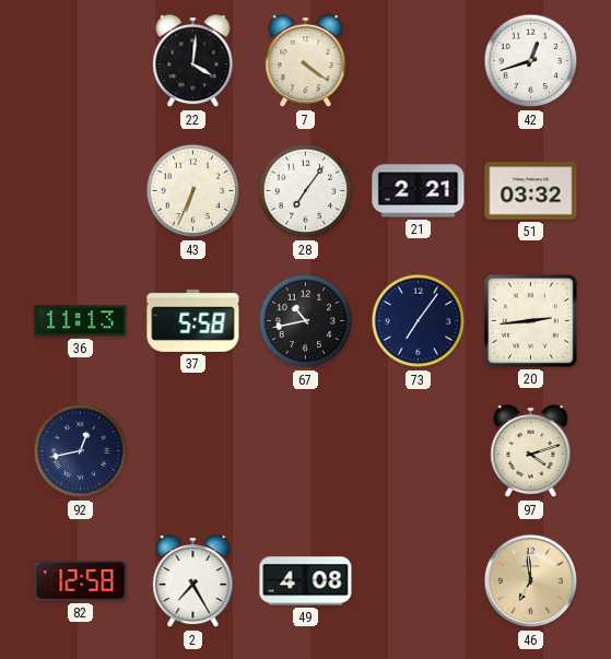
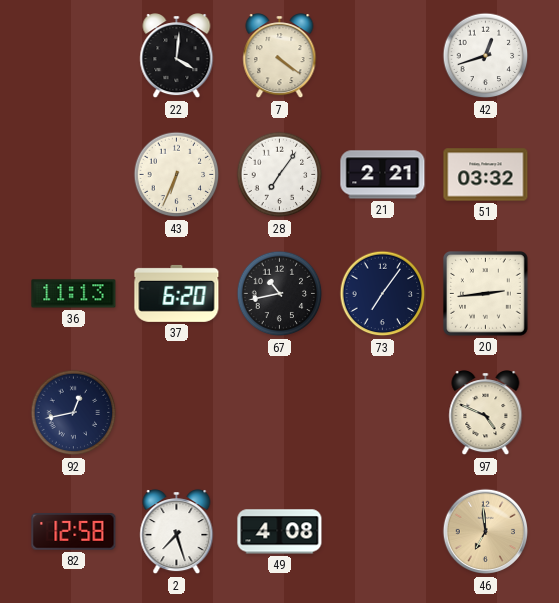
37: 5:58 -> 6:20 (177, 293)
97: 4:12 -> 4:49 (486, 414)
2: 7:25 -> 7:27 (177, 533)
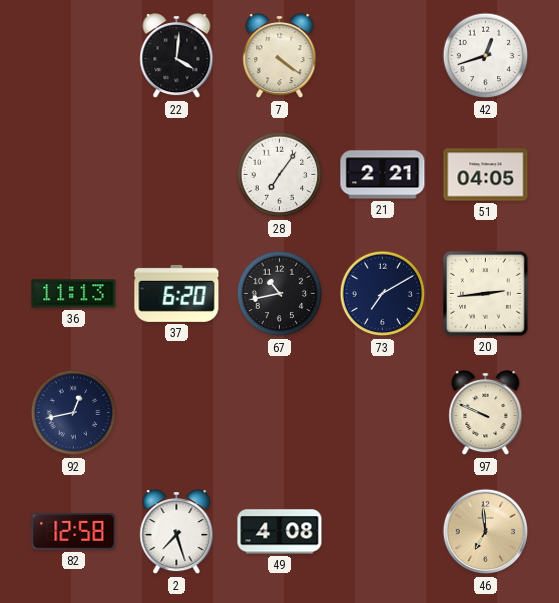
43: 6:34 -> none (177, 175)
51: 03:32 -> 04:05 (486, 175)
73: 7:06 -> 7:10 (383, 294)
97: 4:49 -> 9:49 (486, 414)
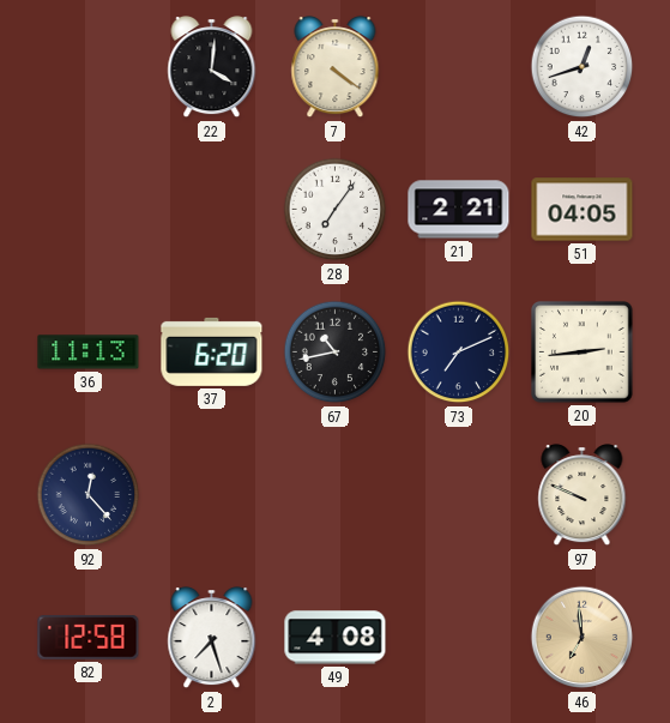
73: 7:10 -> 7:11 (459, 353)
92: 12:43 -> 12:23 (89, 495)
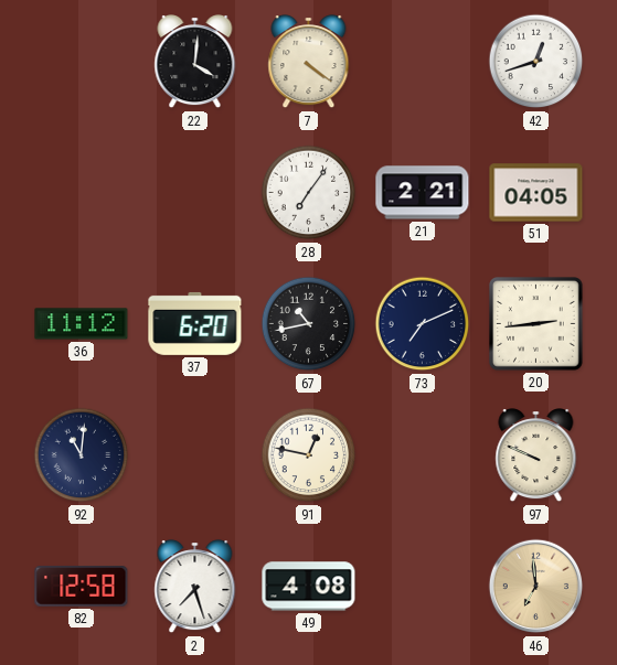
36: 11:13 -> 11:12 (82, 324)
92: 12:23 -> 11:01 (82, 455)
91: none -> 12:47 (309, 455)
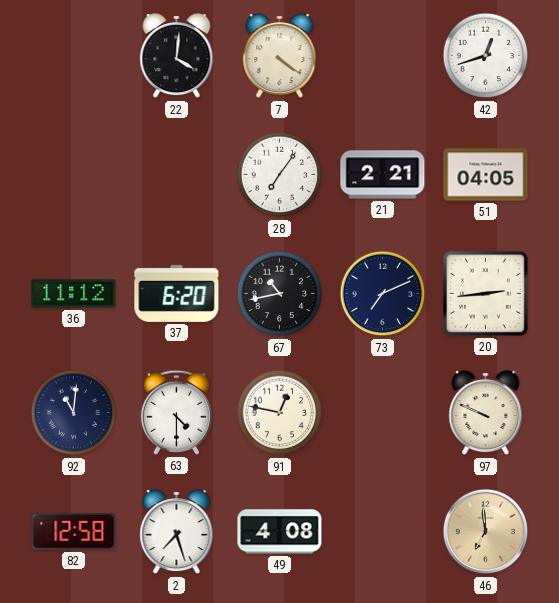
63: none -> 4:30 (176, 412)
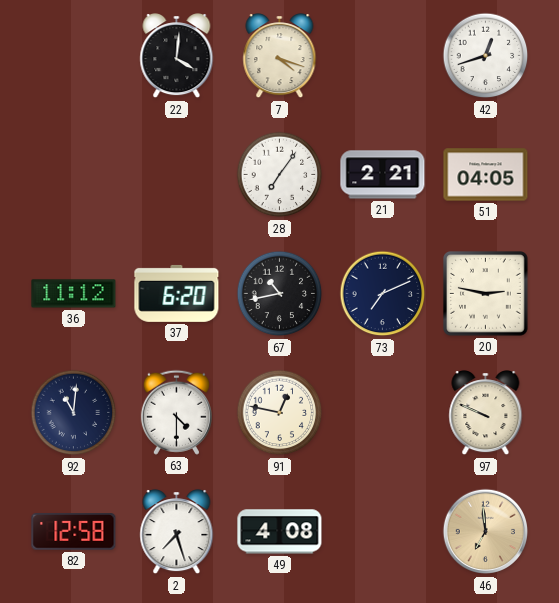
7: 4:21 -> 4:18 (280, 57)
20: 2:44 -> 2:47 (486, 294)
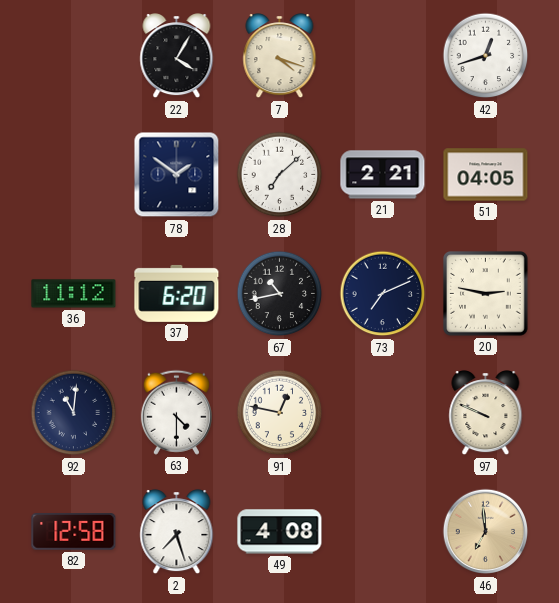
22: 4:01 -> 4:05 (177, 57)
78: none -> 1:51 (177, 175)
28: 7:06 -> 7:08 (280, 175)
